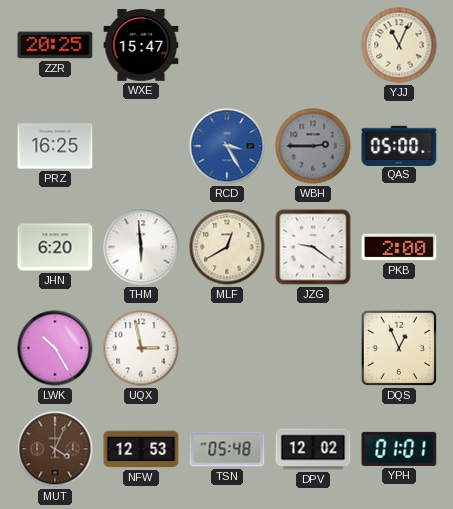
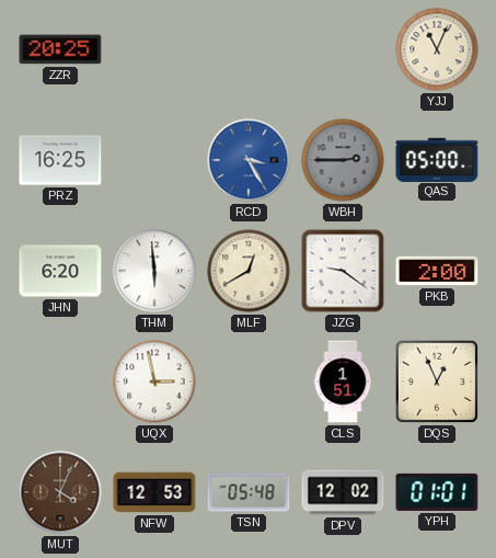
WXE: 15:47 -> none (141, 46)
LWK: 10:25 -> none (55, 348)
CLS: none -> 1:51 (343, 382)
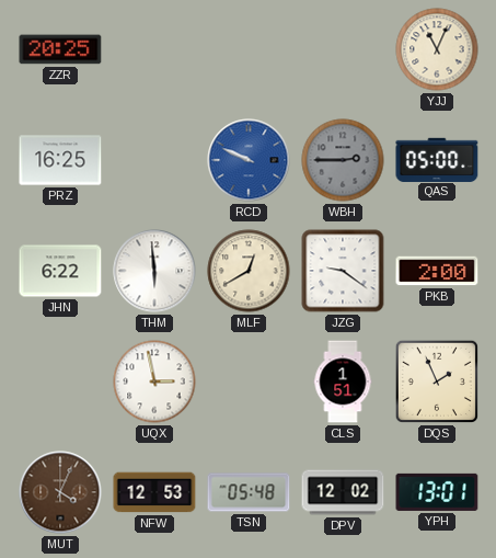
RCD: 3:25 -> 9:49 (249, 160)
JHN: 6:20 -> 6:22 (60, 271)
DQS: 12:56 -> 1:56 (437, 382)
YPH: 01:01 -> 13:01 (437, 492)
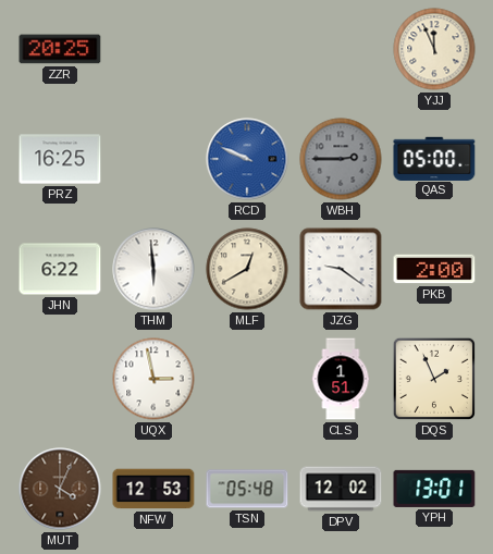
YJJ: 11:04 -> 11:56 (434, 49)
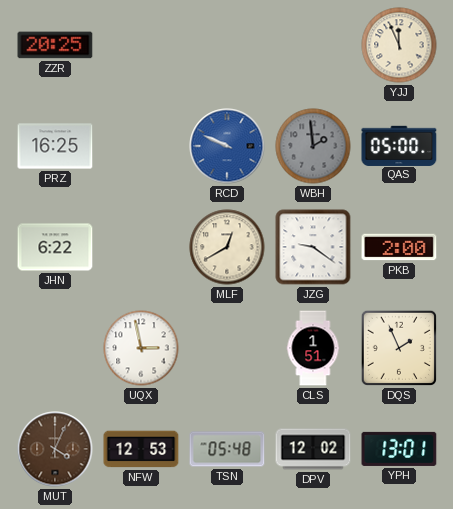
WBH: 2:45 -> 1:59 (313, 146)
THM: 5:59 -> none (153, 269)
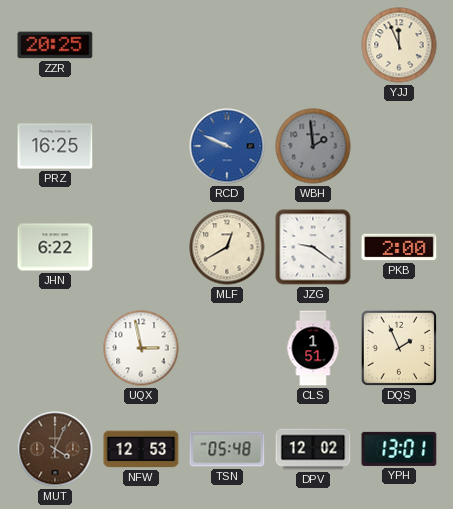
QAS: 05:00 -> none (399, 145)
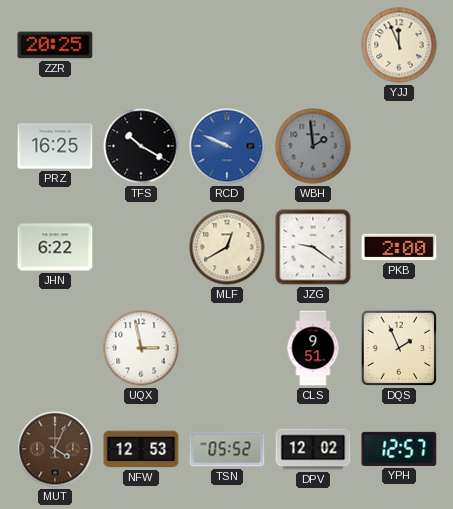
TFS: none -> 10:20 (141, 146)
CLS: 1:51 -> 9:51 (313, 348)
TSN: 05:48 -> 05:52 (227, 449)
YPH: 13:01 -> 12:57 (399, 449)
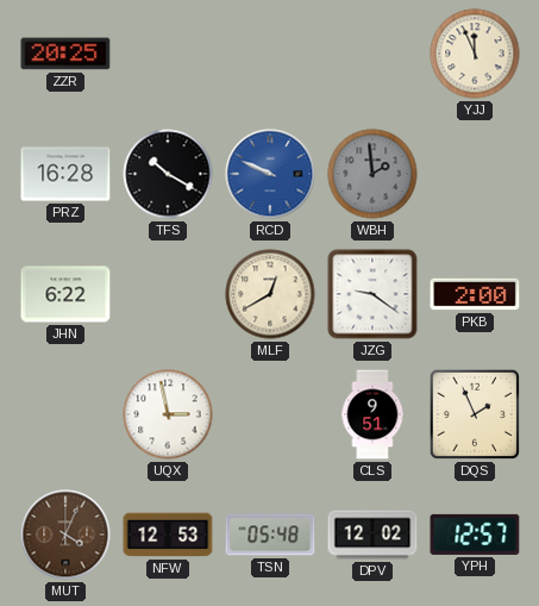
PRZ: 16:25 -> 16:28 (65, 174)
TSN: 05:52 -> 05:48 (270, 535)
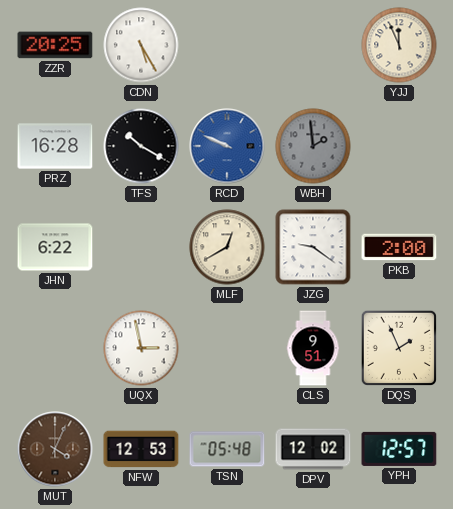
CDN: none -> 5:25 (141, 45)
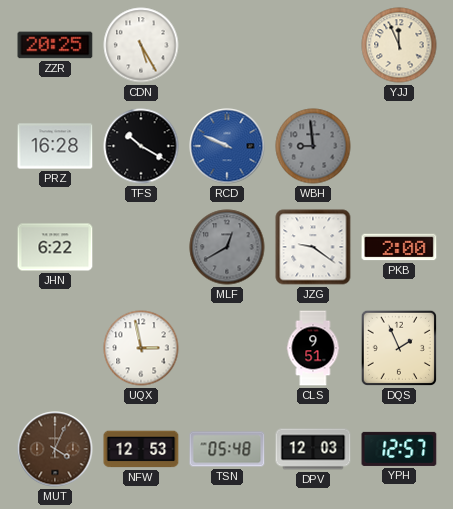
WBH: 1:59 -> 8:59 (313, 146)
MLF dial: cream -> grey (227, 247)
DPV: 12:02 -> 12:03 (313, 449)
